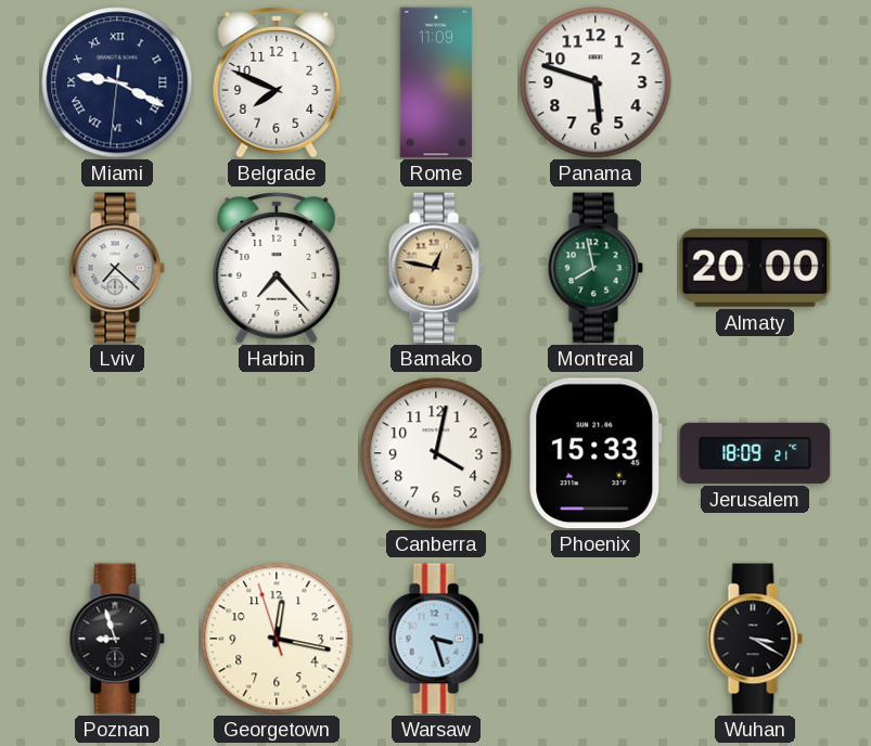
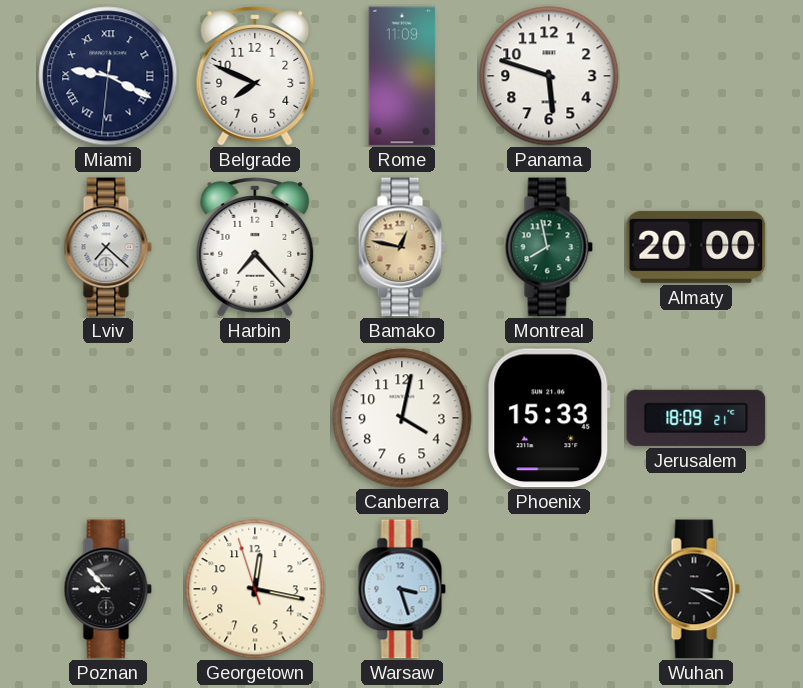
Poznan: 8:57 -> 8:53 (108, 589)
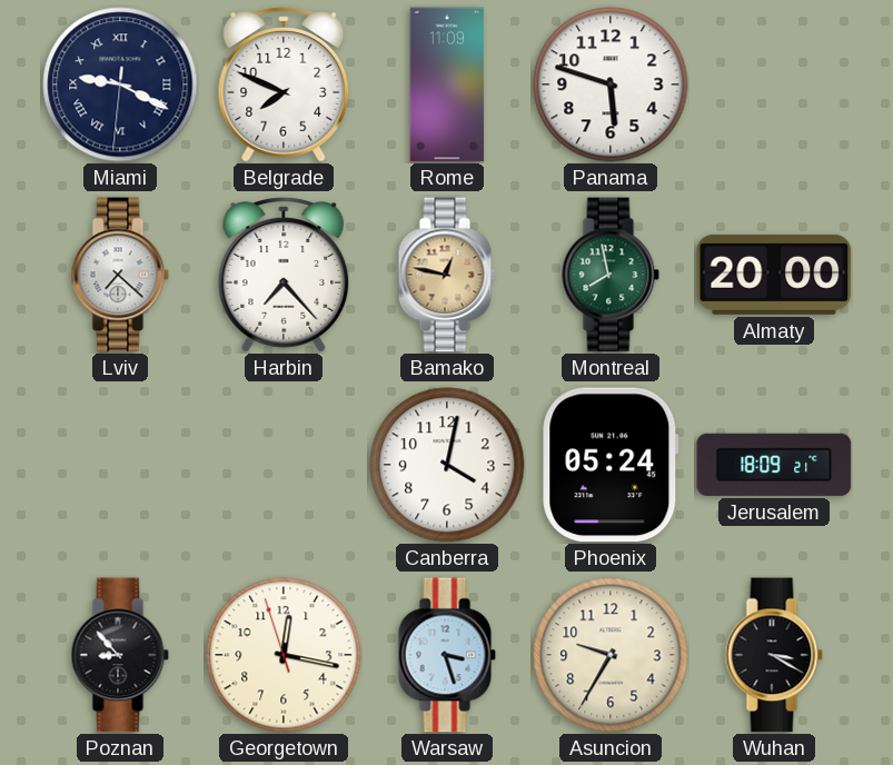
Phoenix: 15:33 -> 05:24 (611, 465)
Asuncion: none -> 9:35 (611, 655)
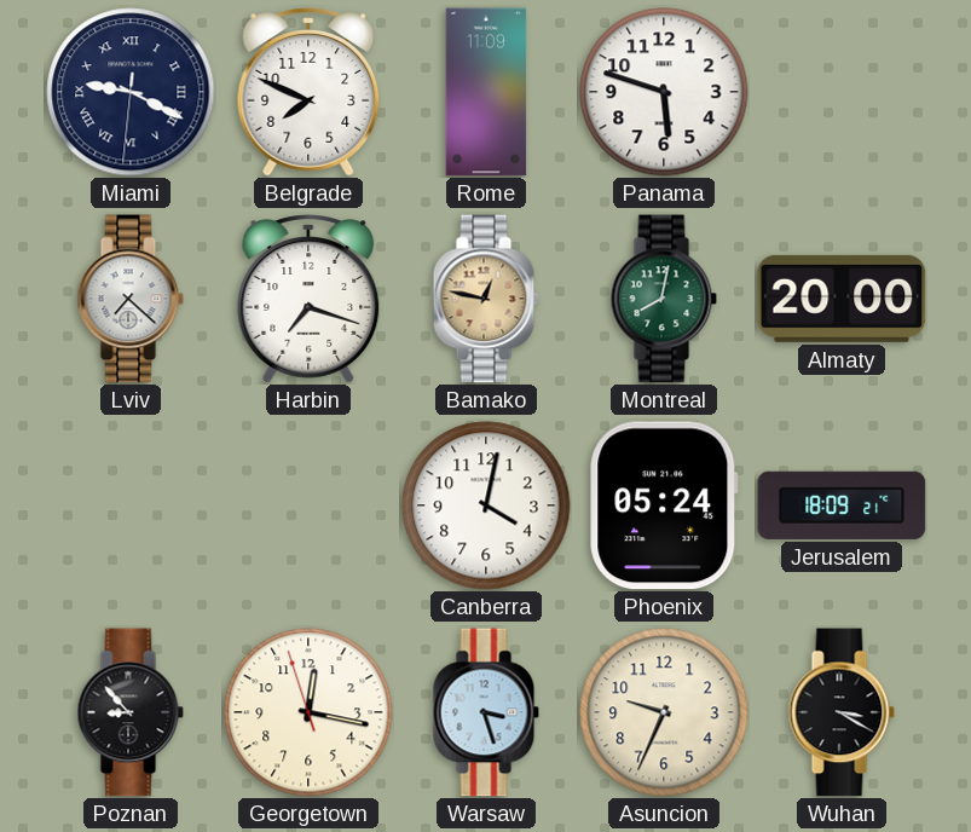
Harbin: 7:23 -> 7:18 (308, 299)
Montreal: 7:58 -> 8:02 (664, 299)
Asuncion: 9:35 -> 9:34 (664, 712)
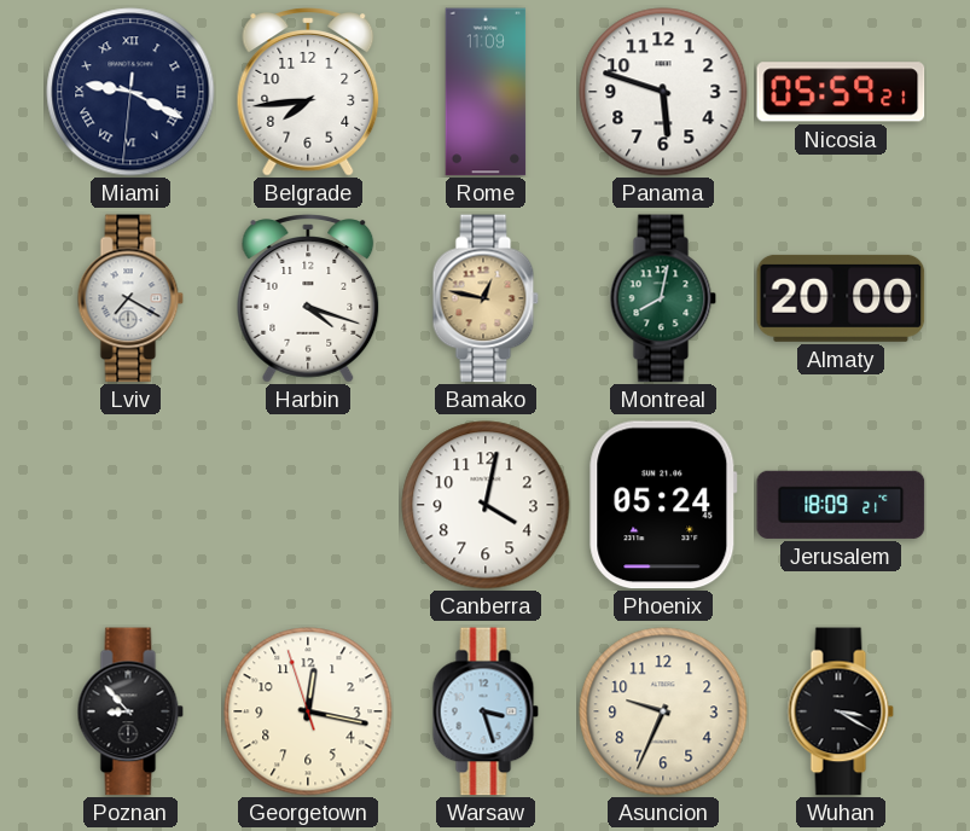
Belgrade: 7:49 -> 7:44 (308, 92)
Nicosia: none -> 05:59 (841, 92)
Lviv: 7:22 -> 7:20 (130, 298)
Harbin: 7:18 -> 4:18 (308, 298)
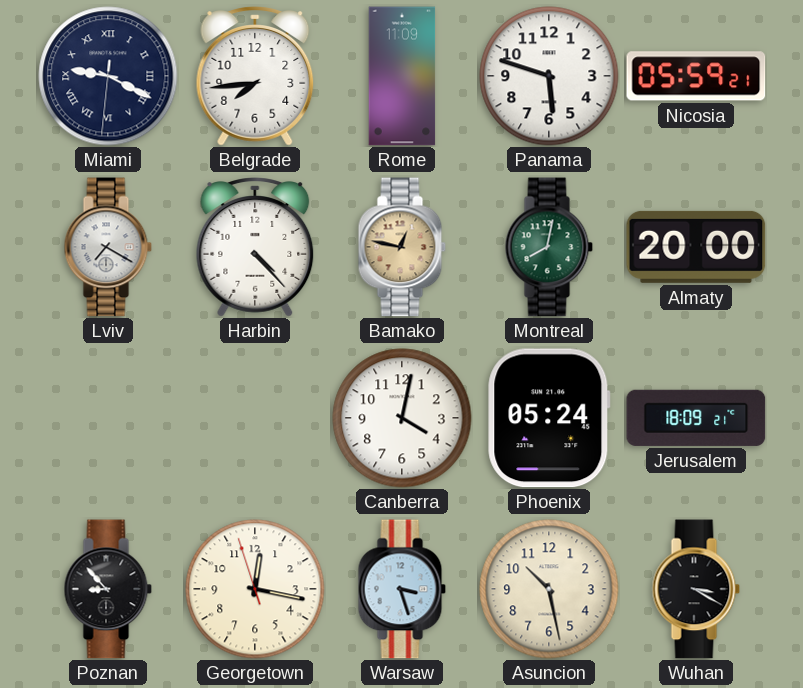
Harbin: 4:18 -> 4:23 (255, 247)
Asuncion: 9:34 -> 10:28 (549, 589)
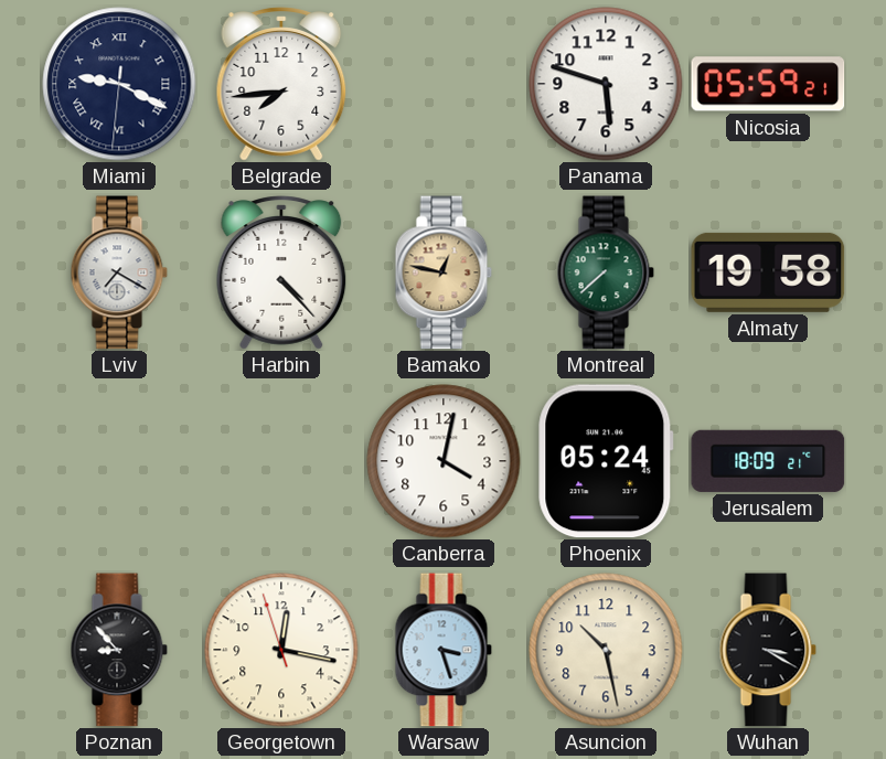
Rome: 11:09 -> none (402, 76)
Montreal: 8:02 -> 7:38 (606, 272)
Almaty: 20:00 -> 19:58 (768, 272)
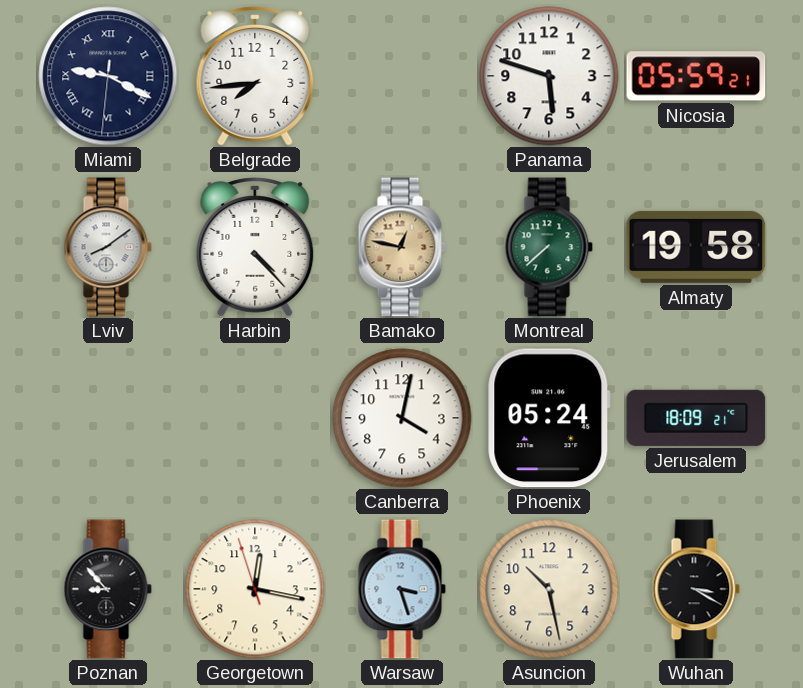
Lviv: 7:20 -> 8:09 (108, 247)
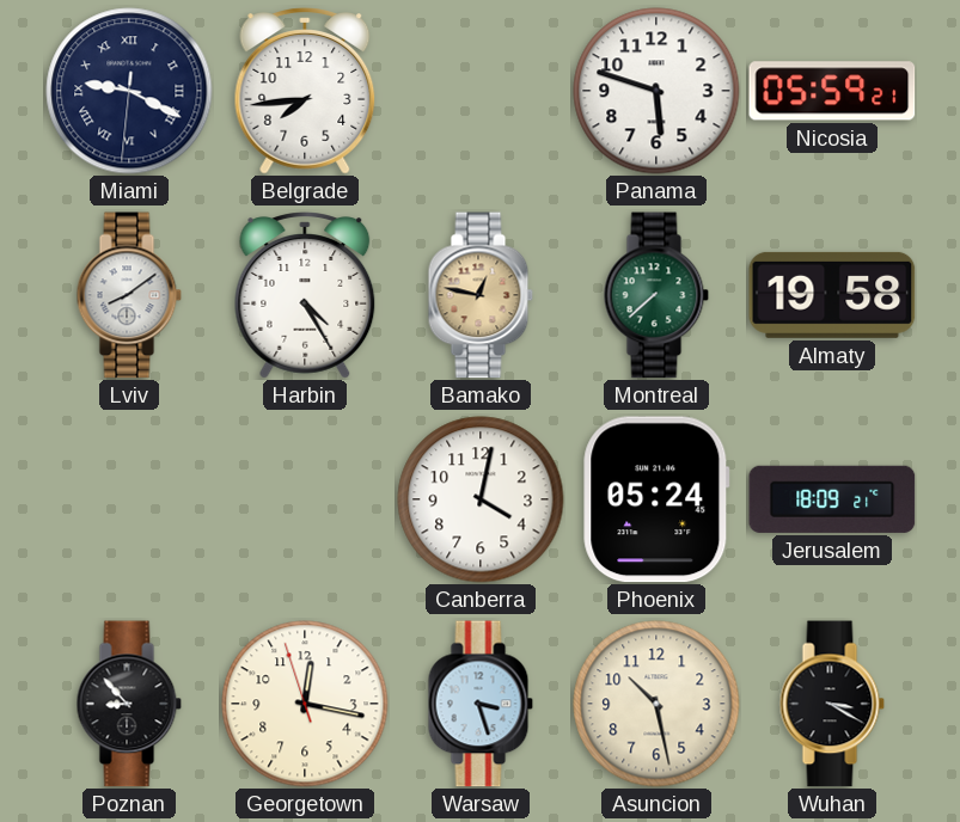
Harbin: 4:23 -> 4:25 (305, 295)
